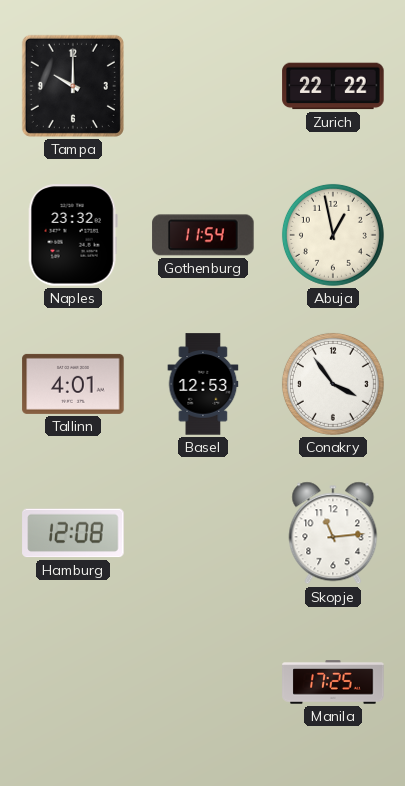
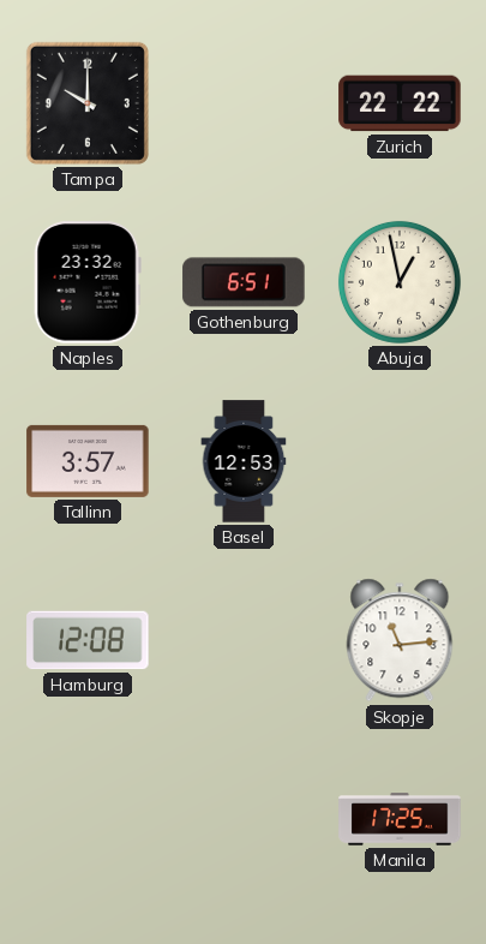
Gothenburg: 11:54 -> 6:51 (244, 282)
Tallinn: 4:01 -> 3:57 (88, 461)
Conakry: 3:54 -> none (333, 384)
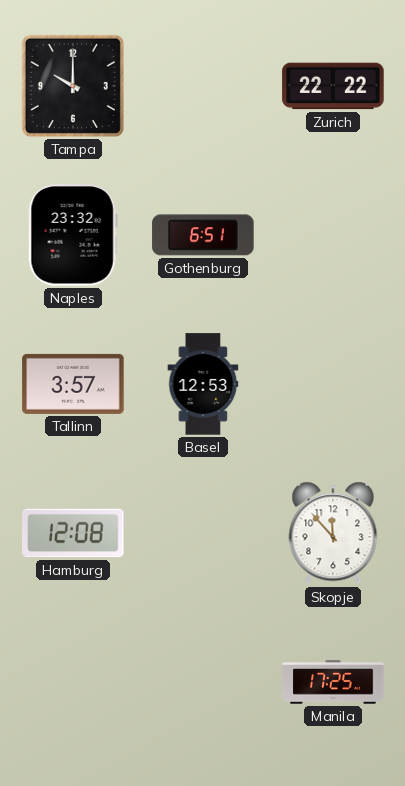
Abuja: 12:58 -> none (400, 282)
Skopje: 11:14 -> 11:53 (333, 533)
